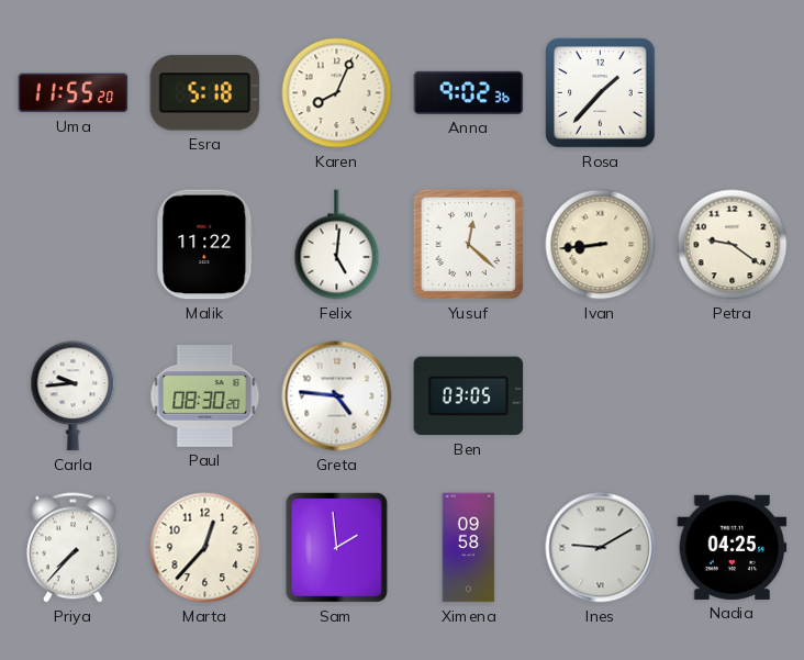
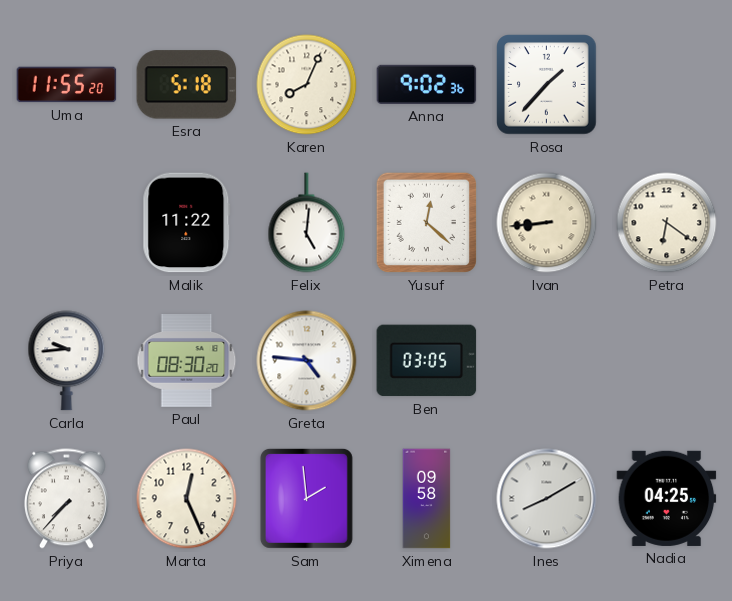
Petra: 9:21 -> 6:21 (667, 223)
Marta: 12:37 -> 12:26 (187, 499)
Ines: 9:10 -> 8:10 (547, 499)
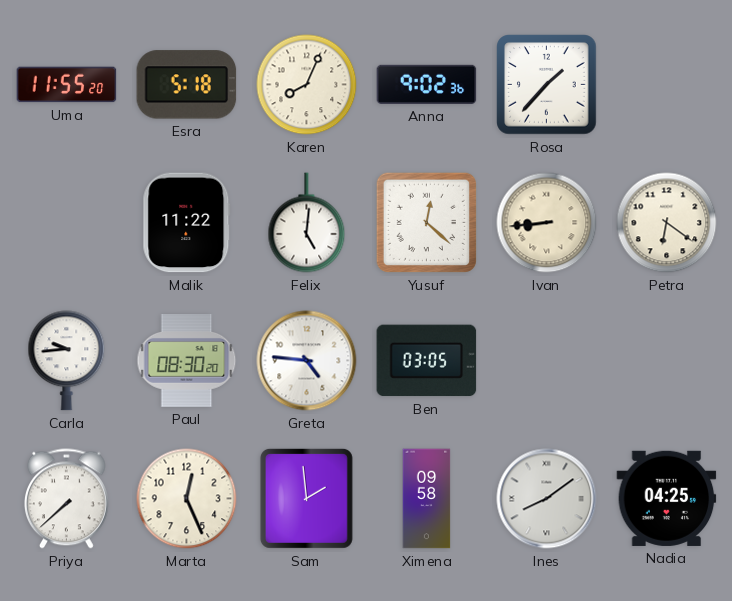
Priya: 7:37 -> 7:38 (66, 499)
Ines: 8:10 -> 8:09 (547, 499)
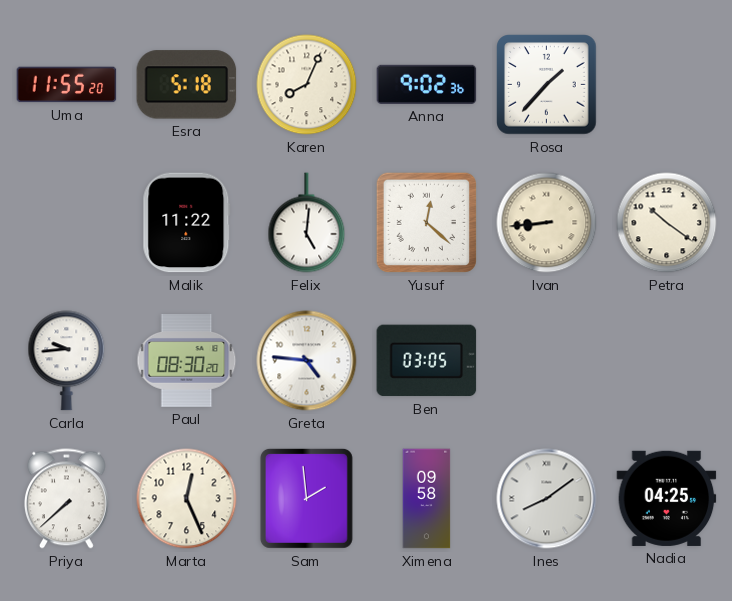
Petra: 6:21 -> 10:21 (667, 223)
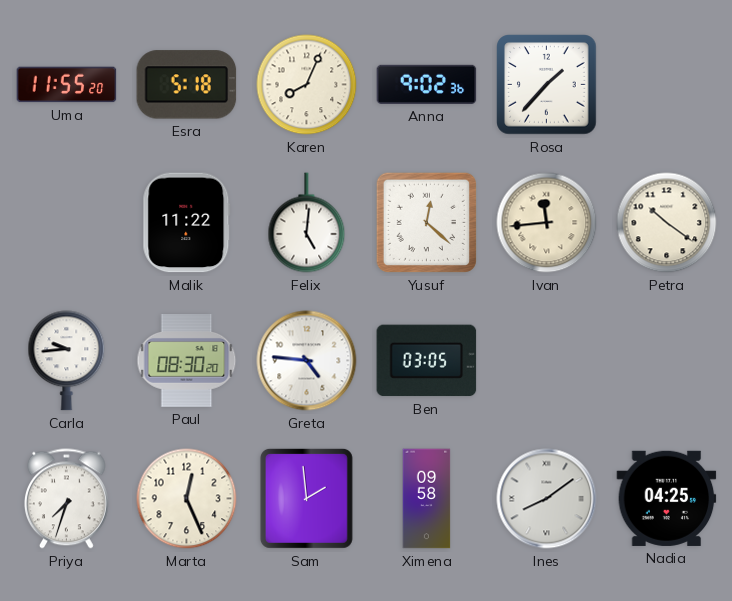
Ivan: 8:44 -> 11:44 (547, 223)
Priya: 7:38 -> 7:33 (66, 499)
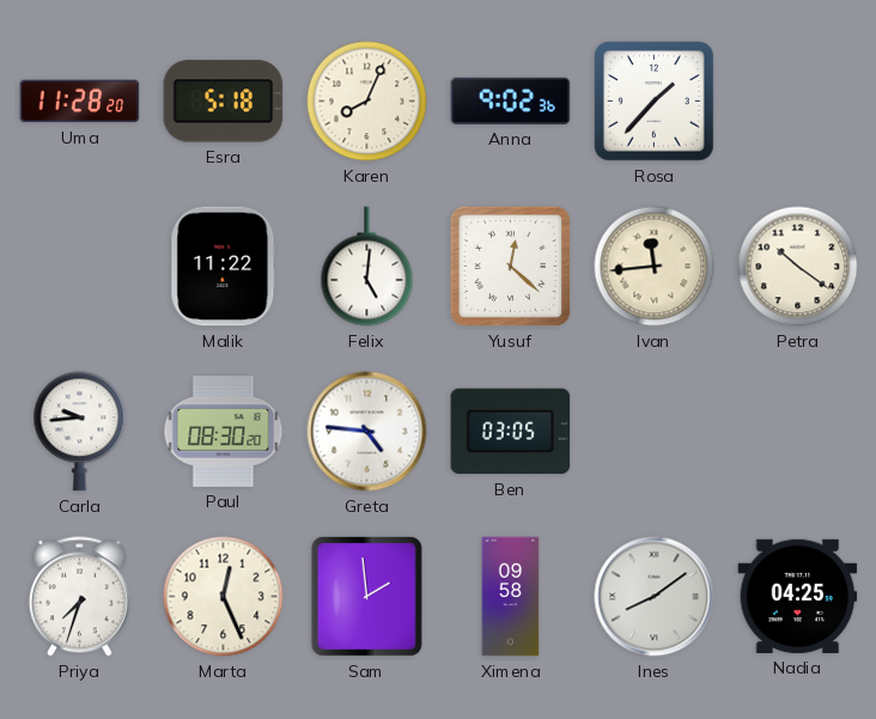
Uma: 11:55 -> 11:28 (80, 102)
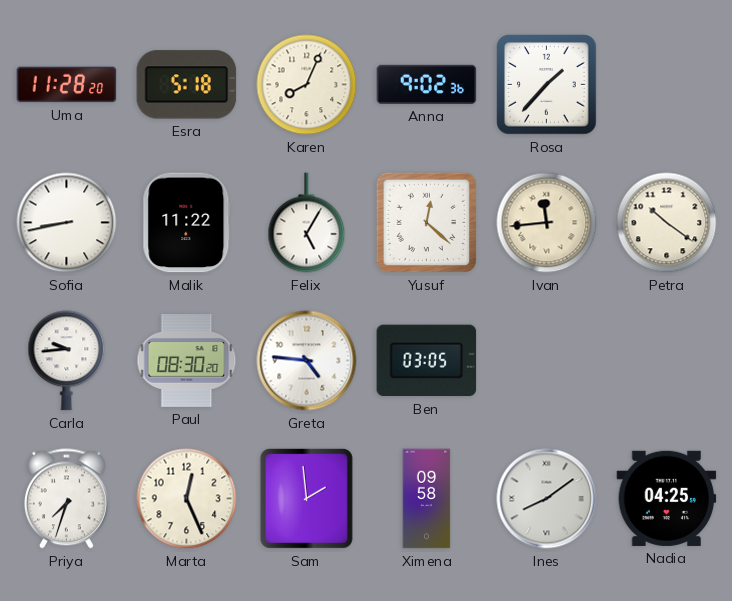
Sofia: none -> 8:43 (67, 223)
Felix: 5:01 -> 5:05 (307, 223)
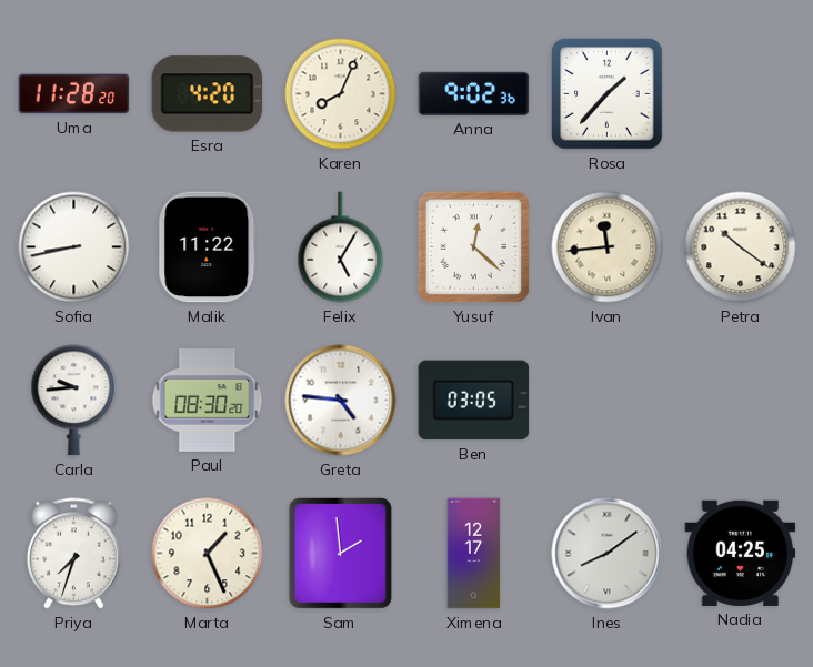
Esra: 5:18 -> 4:20 (208, 94)
Marta: 12:26 -> 1:26 (208, 554)
Ximena: 09:58 -> 12:17 (474, 554)
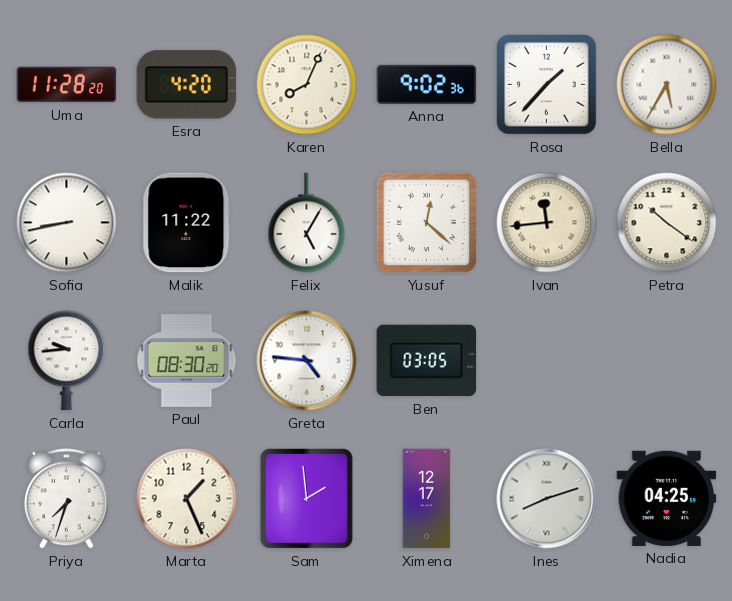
Bella: none -> 5:35 (667, 85)
Ines: 8:09 -> 8:12 (547, 499)
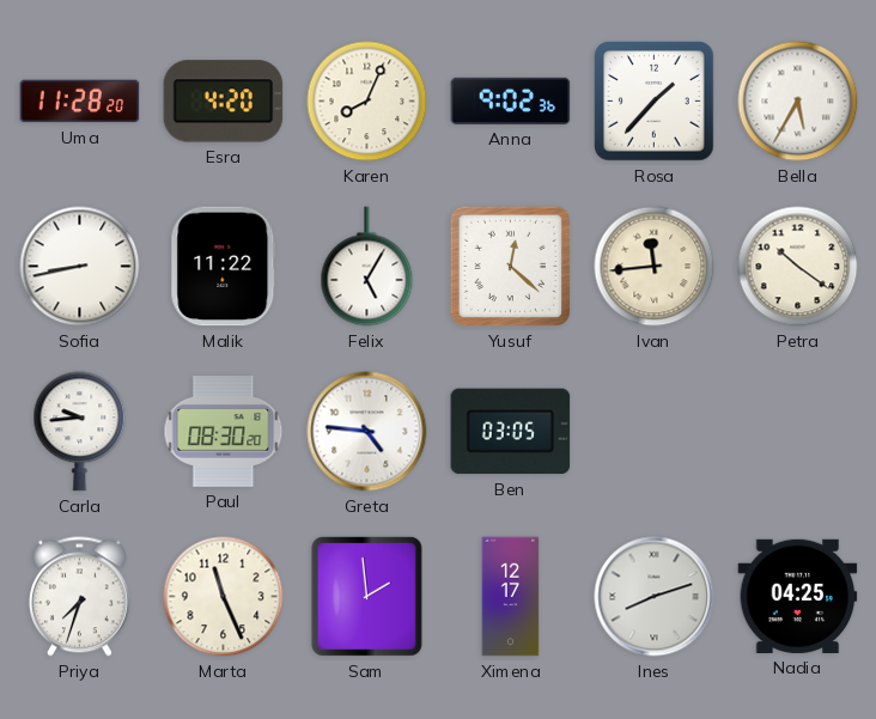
Marta: 1:26 -> 11:26 (224, 597)
